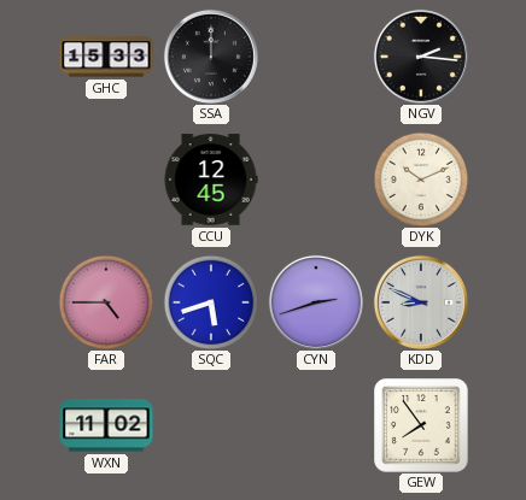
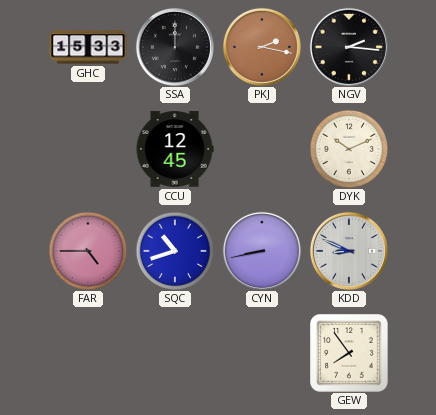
PKJ: none -> 2:17 (262, 47)
SQC: 5:42 -> 10:42 (175, 251)
CYN: 2:42 -> 8:43 (262, 251)
WXN: 11:02 -> none (106, 425)
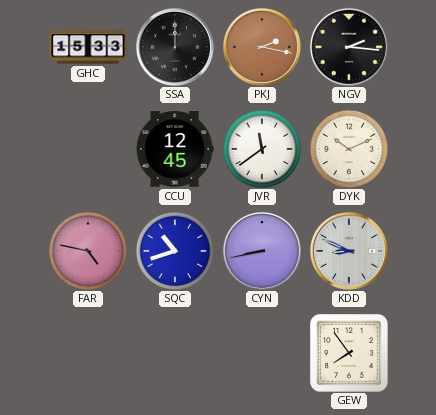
JVR: none -> 11:39 (262, 149)
FAR: 4:45 -> 4:47 (88, 251)
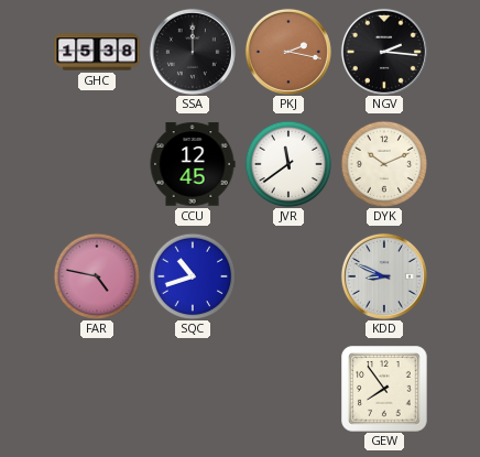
GHC: 15:33 -> 15:38 (97, 52)
CYN: 8:43 -> none (262, 251)
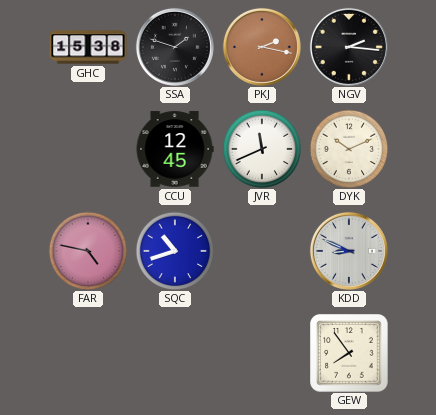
SSA: 12:00 -> 1:48 (175, 47)
JVR: 11:39 -> 11:41 (262, 149)
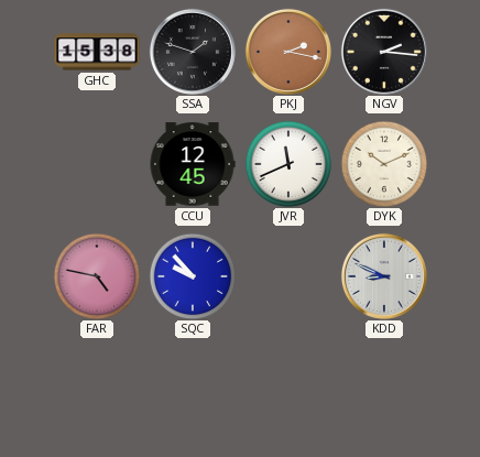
SQC: 10:42 -> 9:53 (193, 276)
GEW: 7:54 -> none (349, 353)
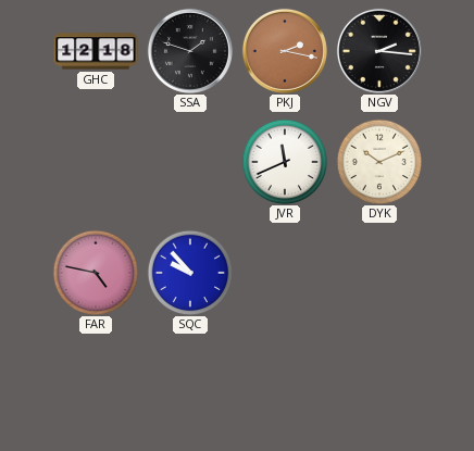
GHC: 15:38 -> 12:18 (96, 51)
CCU: 12:45 -> none (193, 164)
KDD: 8:49 -> none (384, 276)
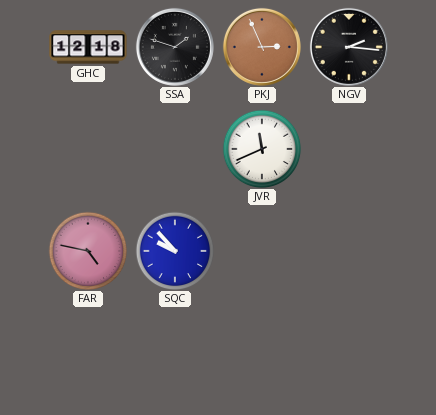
PKJ: 2:17 -> 2:56 (262, 47)
DYK: 10:11 -> none (379, 162)
